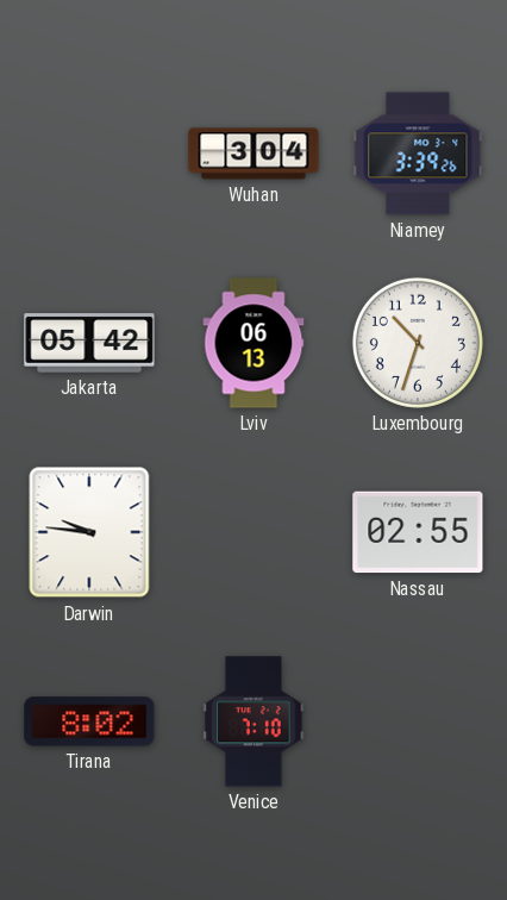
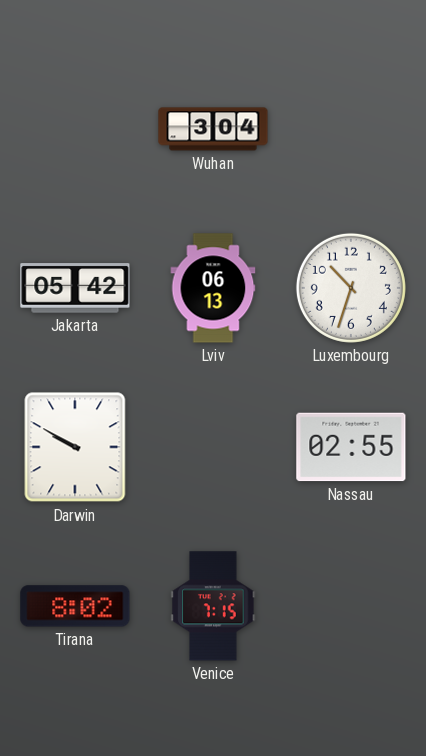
Niamey: 3:39 -> none (418, 154)
Darwin: 9:46 -> 9:50 (75, 447)
Venice: 7:10 -> 7:15 (213, 606)
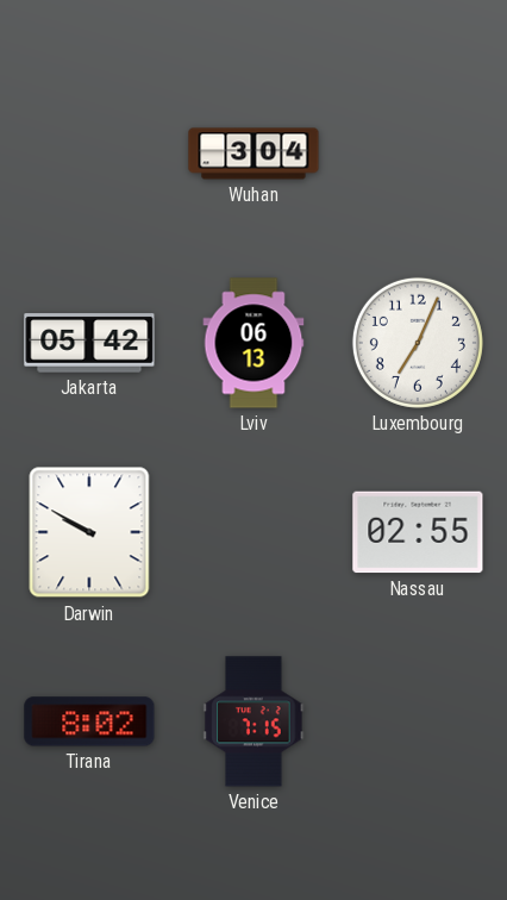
Luxembourg: 10:33 -> 7:04 (418, 343)
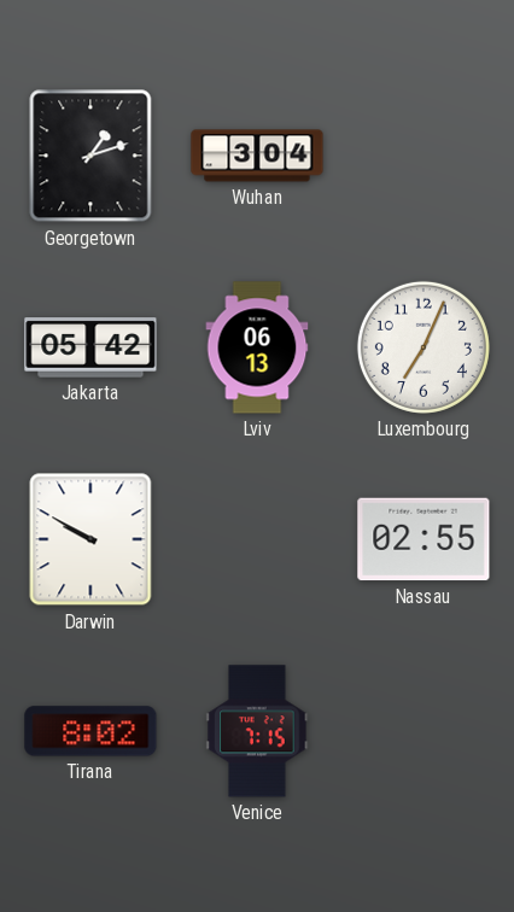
Georgetown: none -> 1:12 (90, 156)
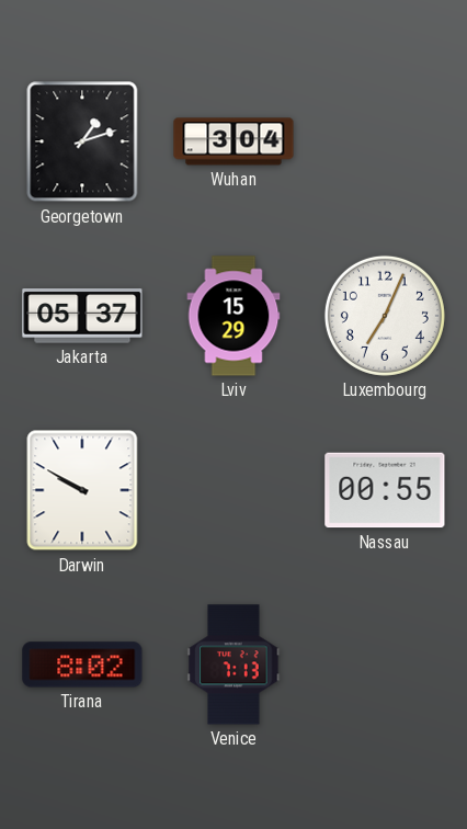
Jakarta: 05:42 -> 05:37 (82, 316)
Lviv: 06:13 -> 15:29 (233, 316)
Nassau: 02:55 -> 00:55 (385, 490)
Venice: 7:15 -> 7:13 (233, 665)
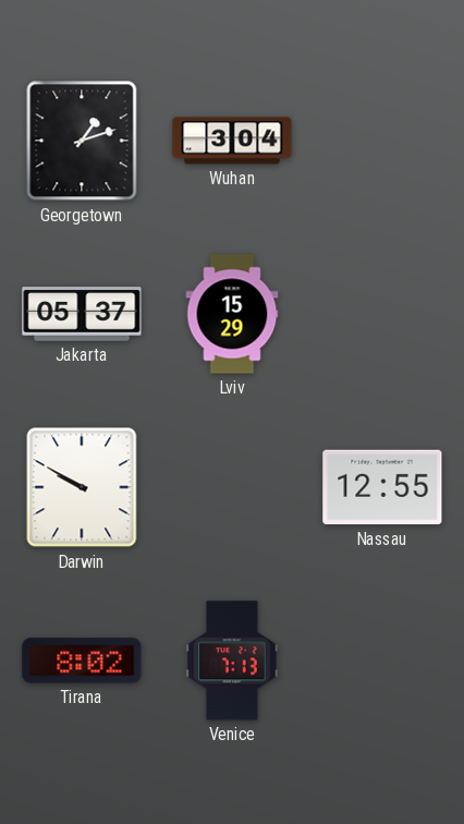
Luxembourg: 7:04 -> none (385, 316)
Nassau: 00:55 -> 12:55 (382, 487)
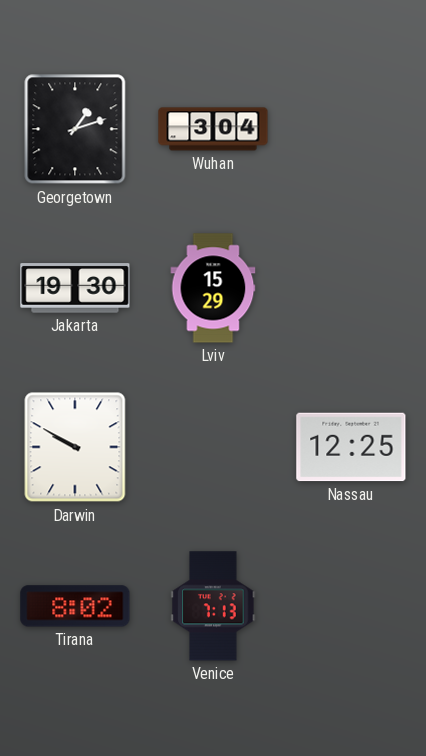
Jakarta: 05:37 -> 19:30 (75, 288)
Nassau: 12:55 -> 12:25 (351, 447)
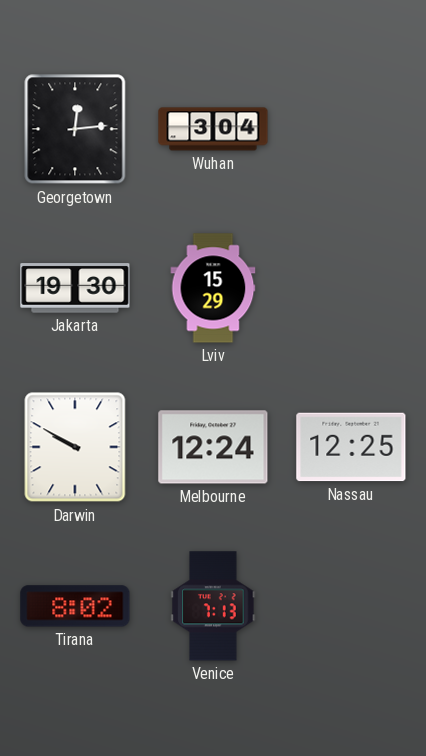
Georgetown: 1:12 -> 12:14 (75, 129)
Melbourne: none -> 12:24 (213, 447)
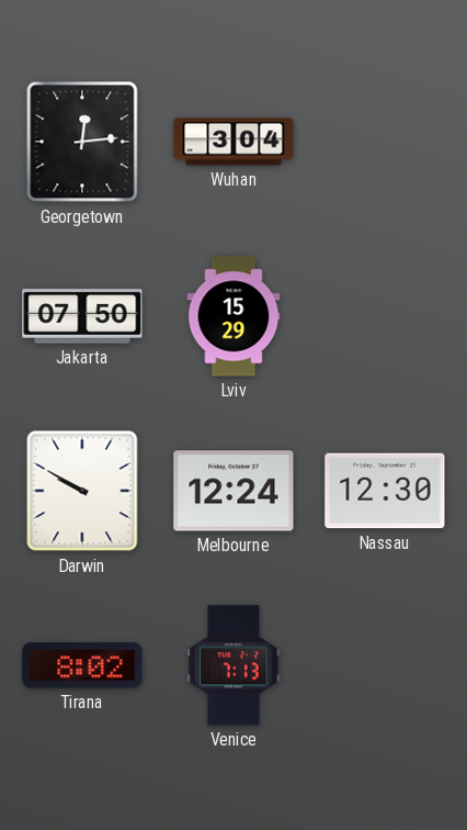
Jakarta: 19:30 -> 07:50 (82, 316)
Nassau: 12:25 -> 12:30 (385, 491)
